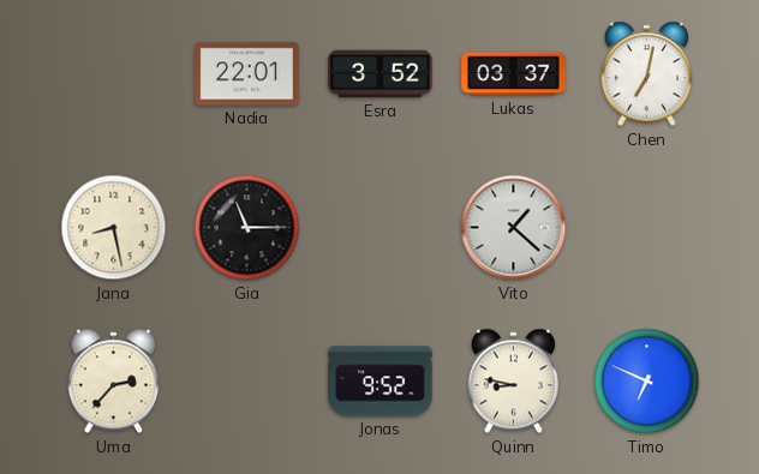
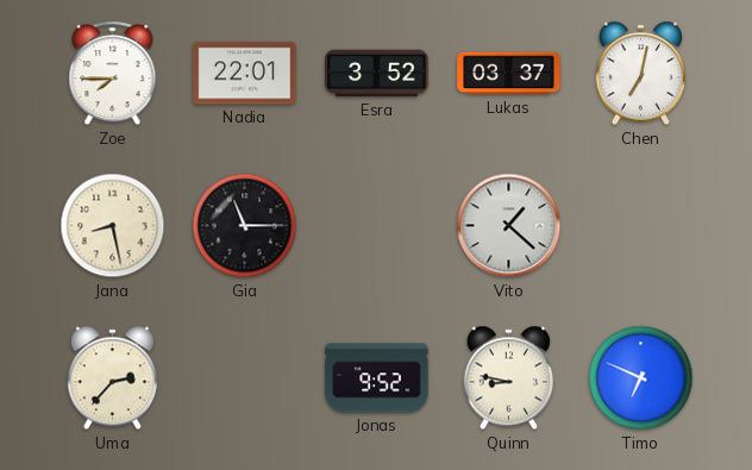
Zoe: none -> 7:45 (113, 74)
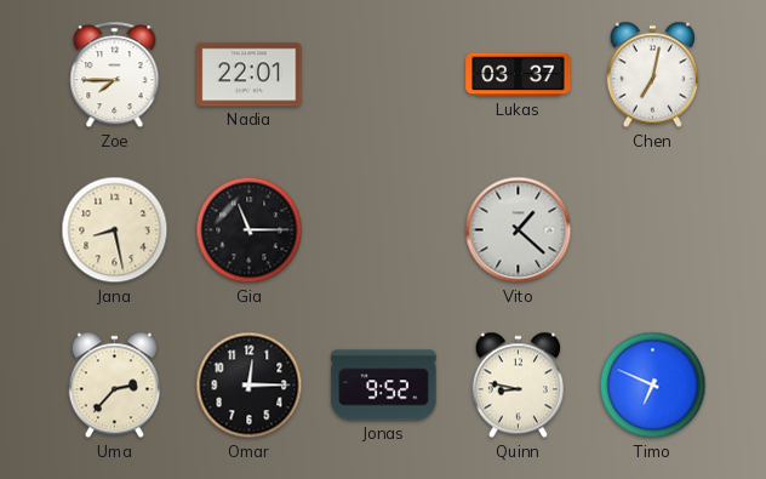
Esra: 3:52 -> none (377, 74)
Omar: none -> 12:15 (250, 386)
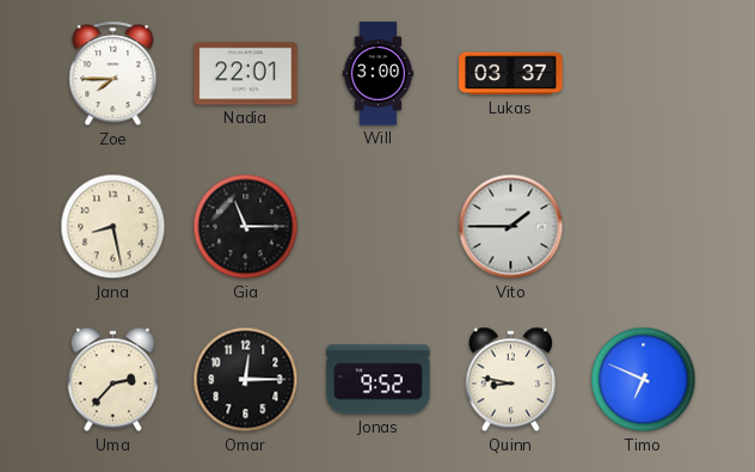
Will: none -> 3:00 (379, 74)
Chen: 7:02 -> none (652, 75)
Vito: 1:22 -> 1:45 (511, 227)
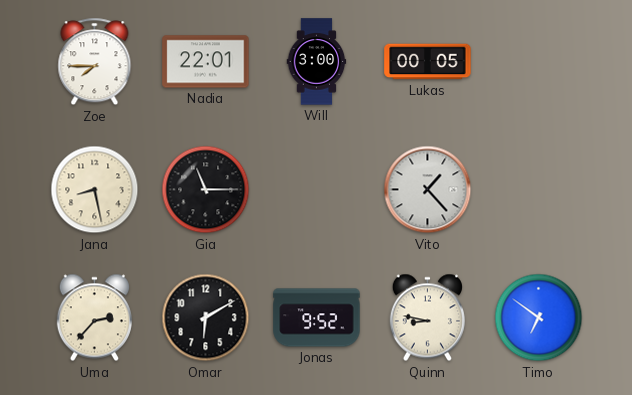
Lukas: 03:37 -> 00:05 (428, 62)
Vito: 1:45 -> 1:23 (428, 190)
Omar: 12:15 -> 6:10 (206, 318)
Timo: 6:49 -> 6:51 (539, 318)
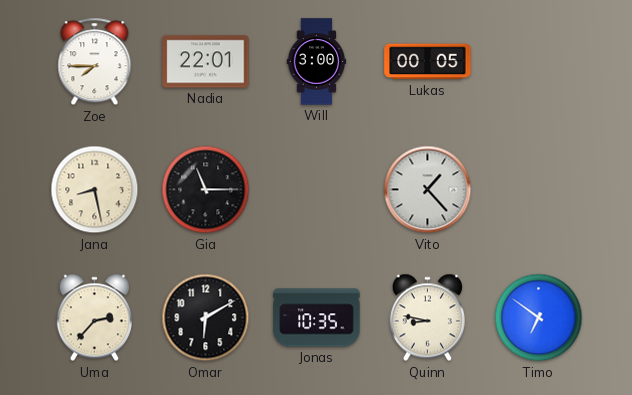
Jonas: 9:52 -> 10:35 (317, 318)
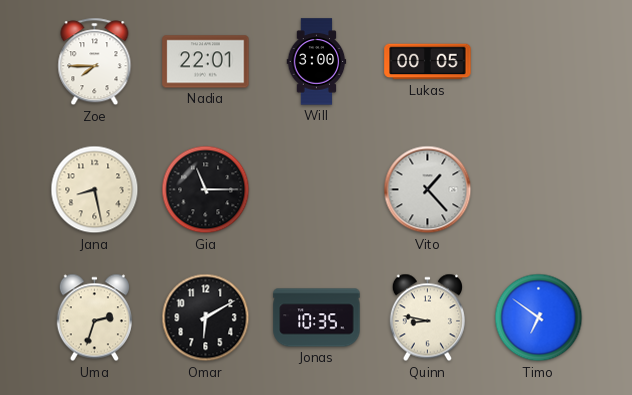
Uma: 2:37 -> 2:33 (94, 318)
